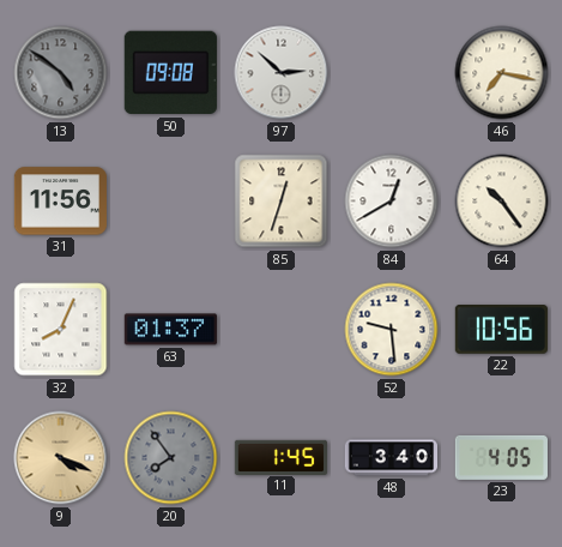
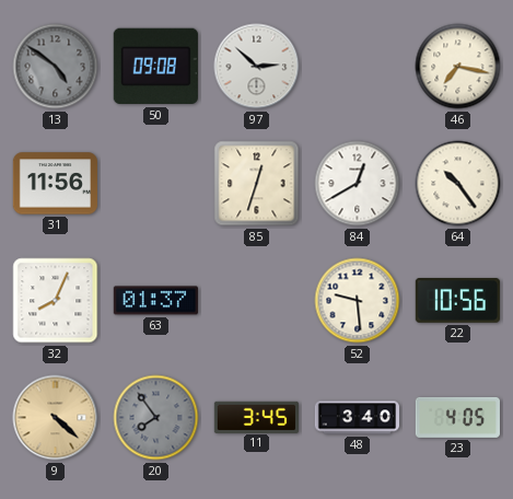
9: 4:19 -> 4:22 (56, 418)
11: 1:45 -> 3:45 (256, 417)
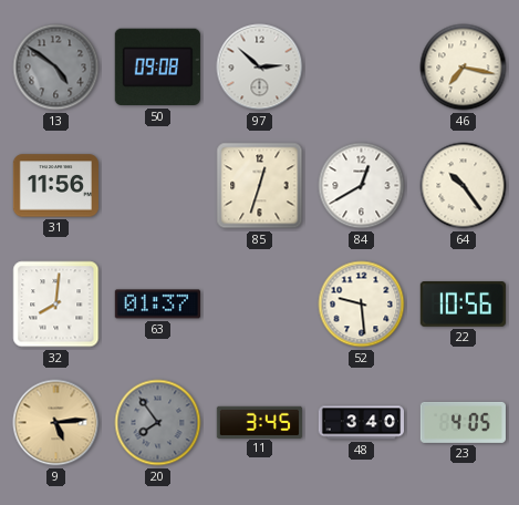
32: 8:04 -> 8:01 (56, 305)
9: 4:22 -> 5:14 (56, 423)
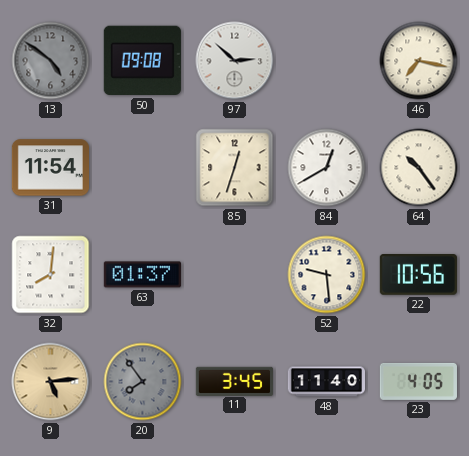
31: 11:56 -> 11:54 (50, 168)
48: 3:40 -> 11:40 (326, 382)
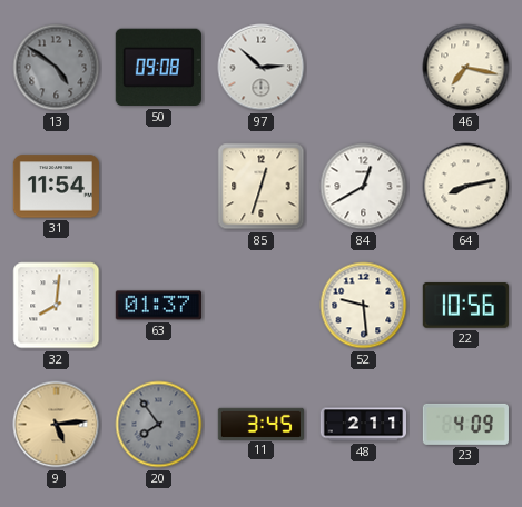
64: 10:24 -> 8:13 (466, 187)
48: 11:40 -> 2:11 (363, 425)
23: 4:05 -> 4:09 (465, 424)
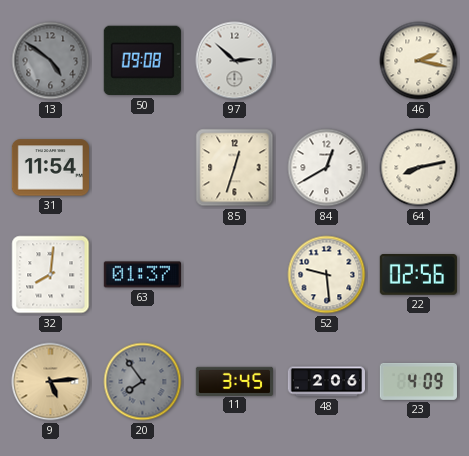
46: 7:17 -> 2:17 (419, 61)
22: 10:56 -> 02:56 (418, 275)
48: 2:11 -> 2:06 (326, 382)
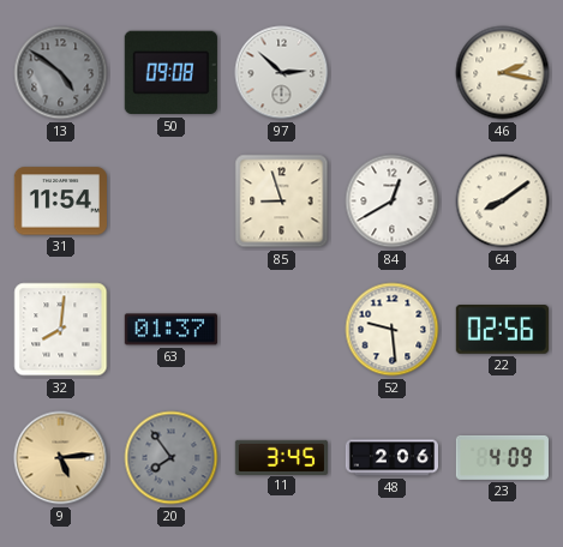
85: 12:33 -> 8:57 (282, 202)
64: 8:13 -> 8:09 (503, 202)
